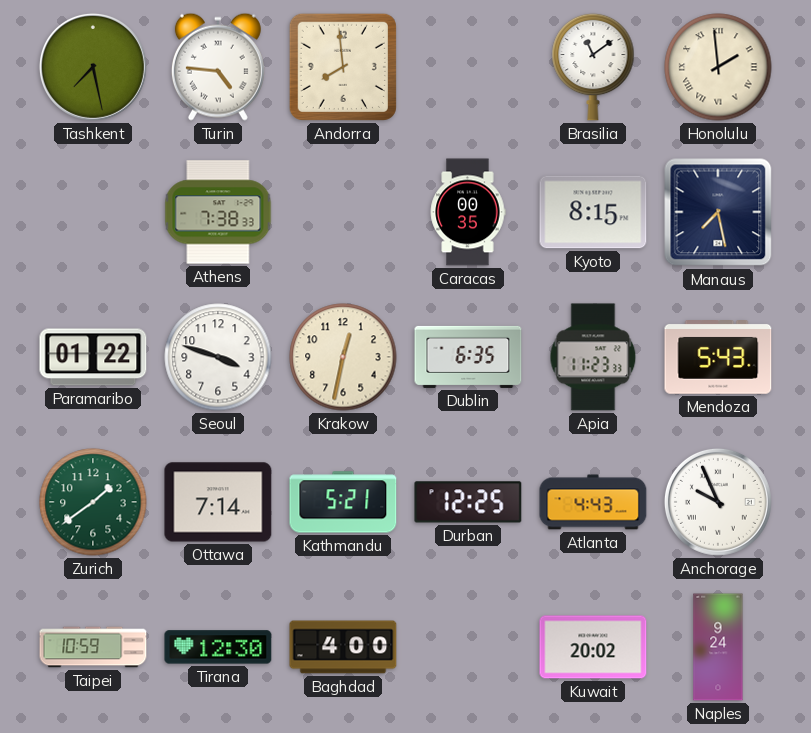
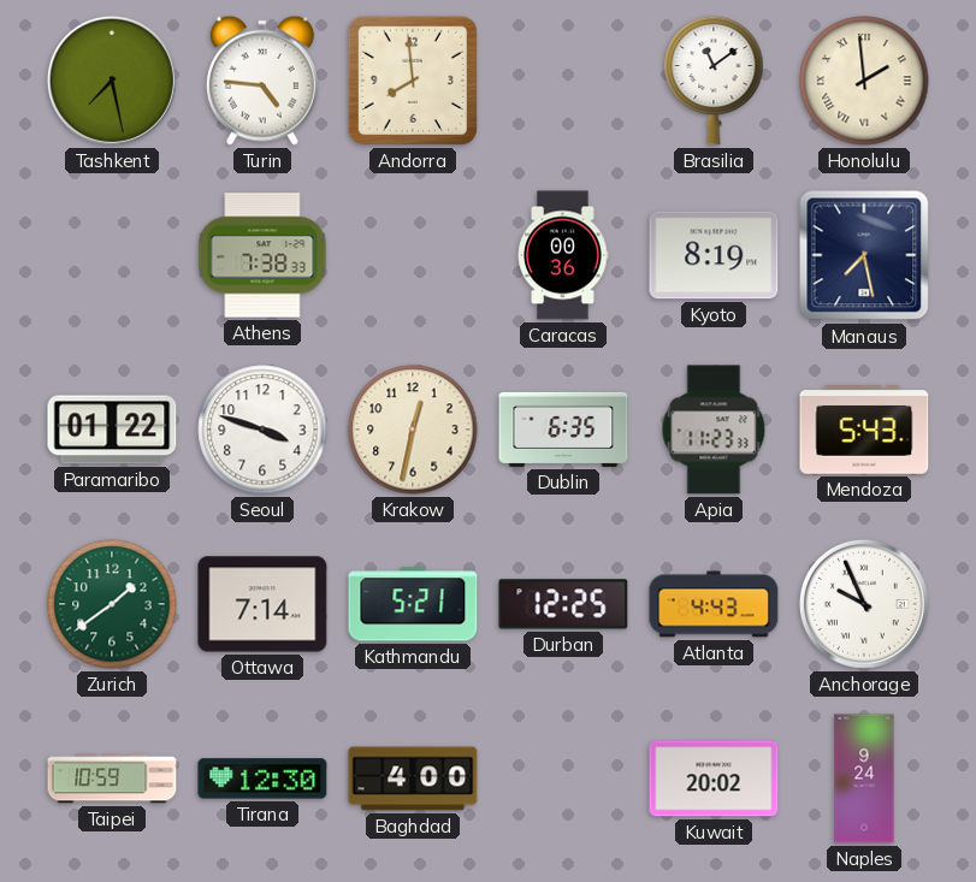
Caracas: 00:35 -> 00:36 (563, 255)
Kyoto: 8:15 -> 8:19 (714, 255)
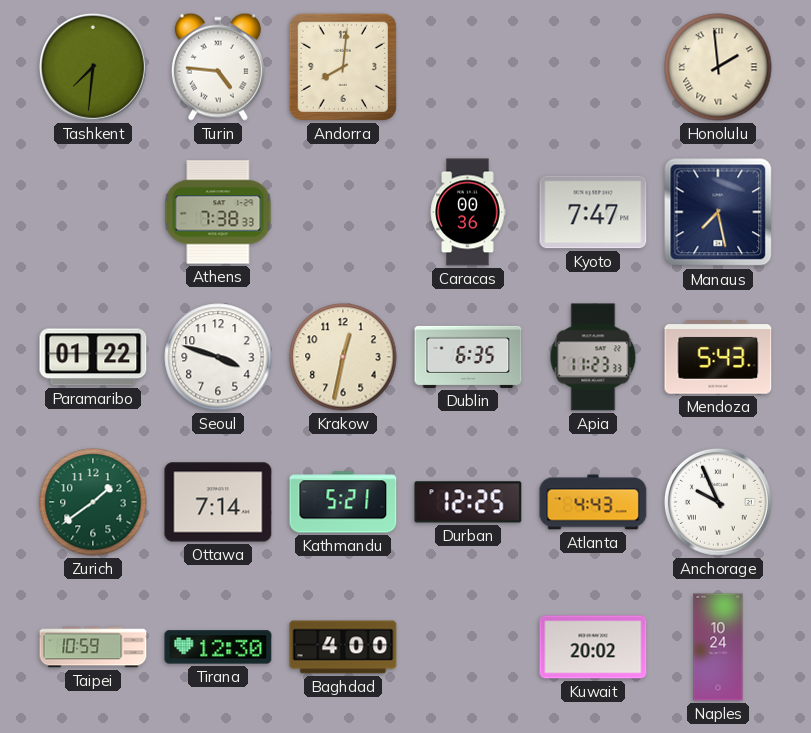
Tashkent: 7:28 -> 7:31 (93, 67)
Andorra: 7:59 -> 8:01 (343, 67)
Brasilia: 11:09 -> none (714, 81)
Kyoto: 8:19 -> 7:47 (593, 212)
Naples: 9:24 -> 10:24 (718, 647)
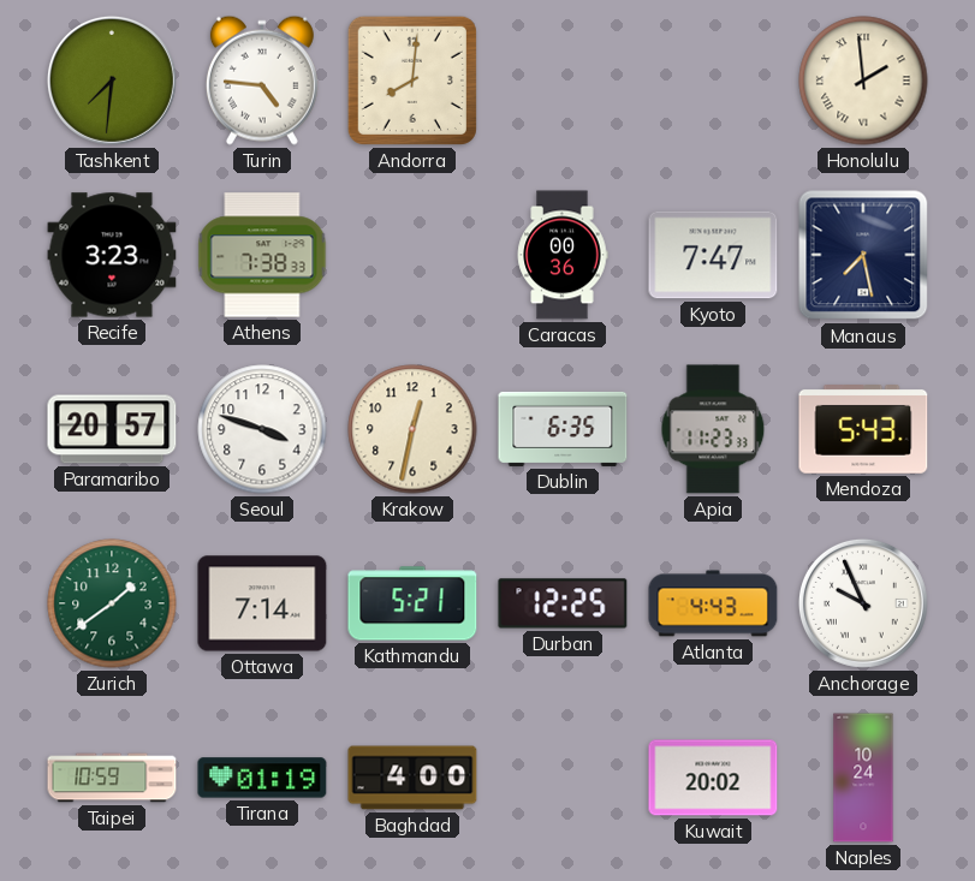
Recife: none -> 3:23 (112, 255)
Paramaribo: 01:22 -> 20:57 (112, 429)
Tirana: 12:30 -> 01:19 (262, 778)
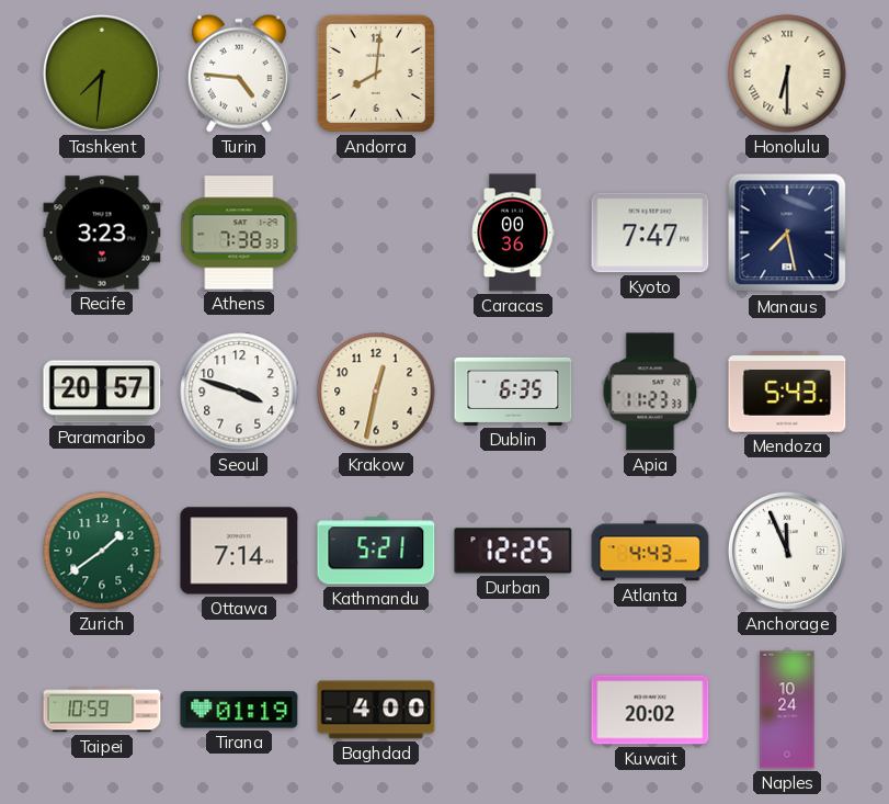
Honolulu: 1:59 -> 6:30 (787, 73)
Anchorage: 9:56 -> 11:56 (787, 551)
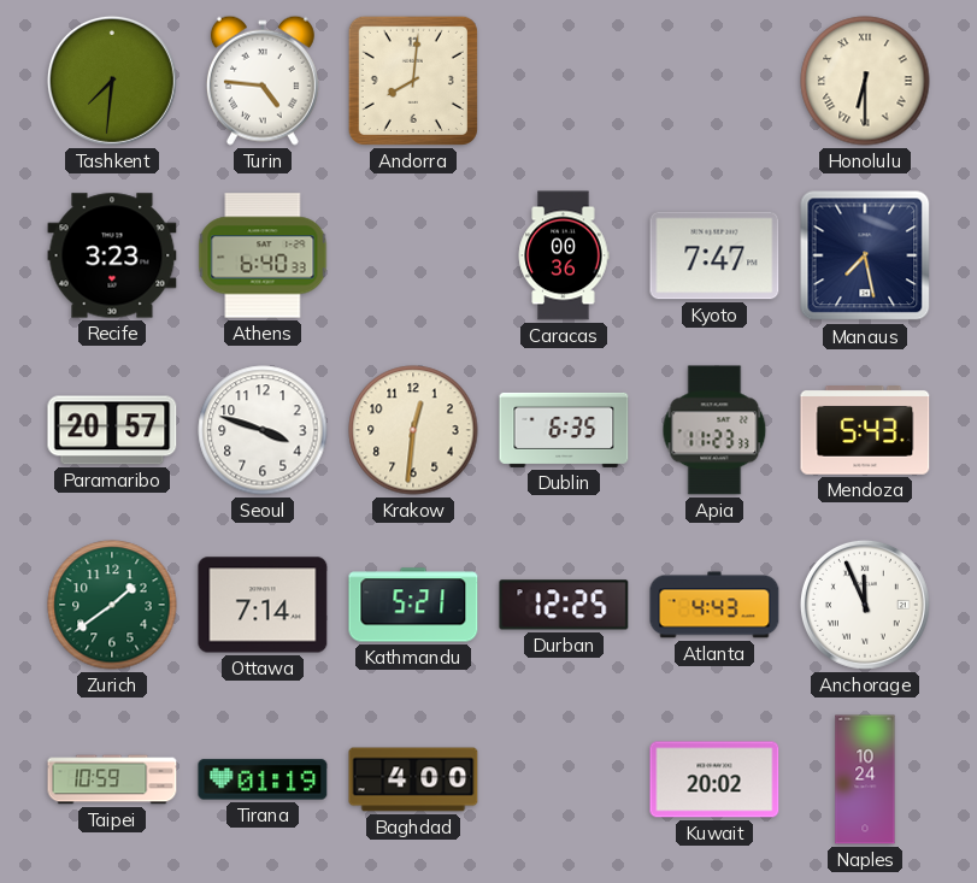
Athens: 7:38 -> 6:40 (263, 255)
Krakow: 12:32 -> 12:31 (413, 430)
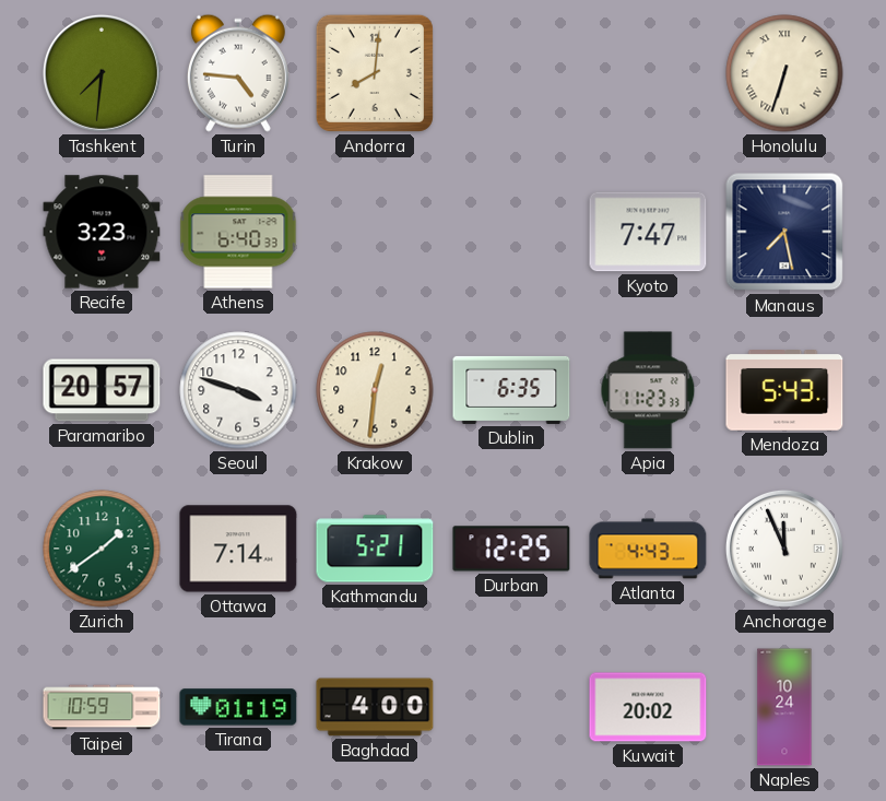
Honolulu: 6:30 -> 6:33 (784, 73)
Caracas: 00:36 -> none (564, 255)
